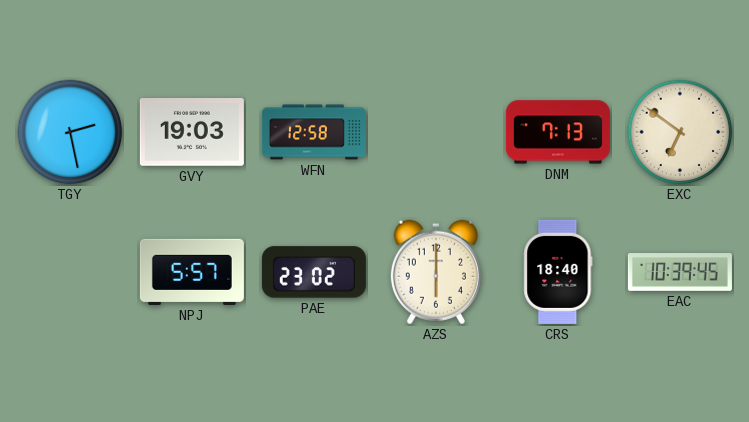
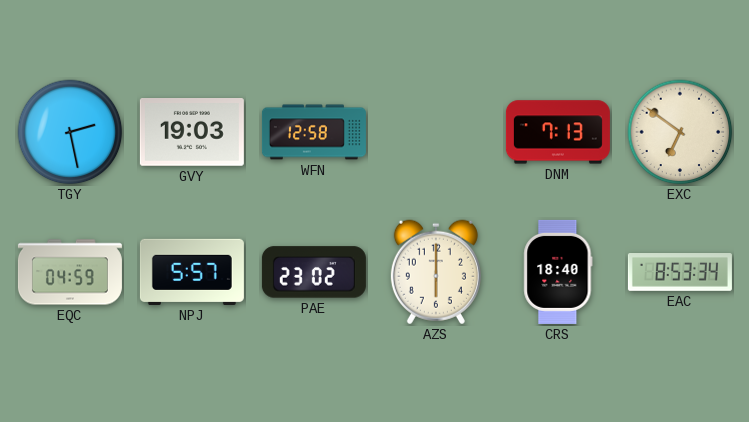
EQC: none -> 04:59 (70, 272)
EAC: 10:39 -> 8:53 (680, 273)
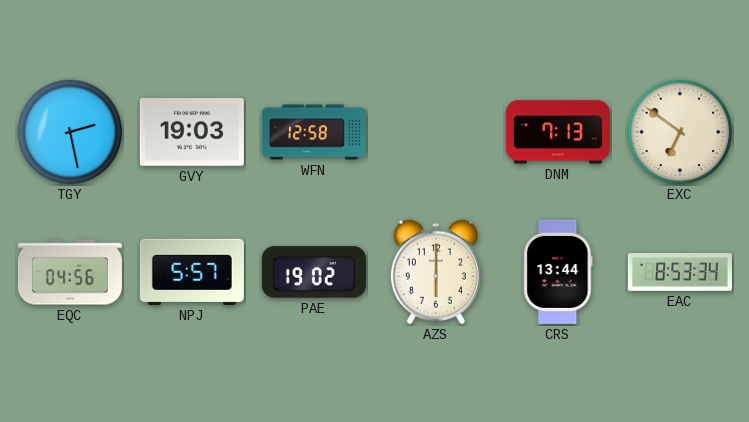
EQC: 04:59 -> 04:56 (70, 272)
PAE: 23:02 -> 19:02 (314, 272)
CRS: 18:40 -> 13:44 (558, 272)
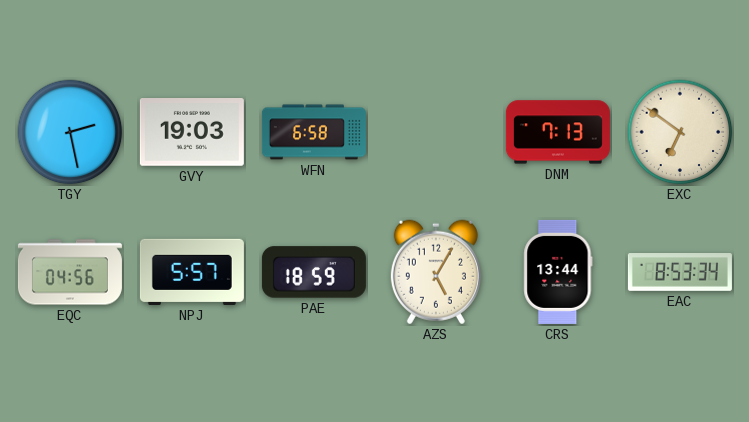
WFN: 12:58 -> 6:58 (314, 132)
PAE: 19:02 -> 18:59 (314, 272)
AZS: 6:00 -> 5:05 (436, 272)
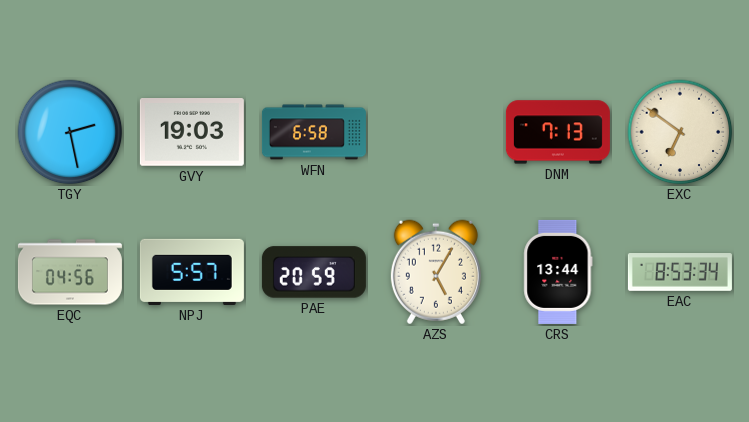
PAE: 18:59 -> 20:59 (314, 272)
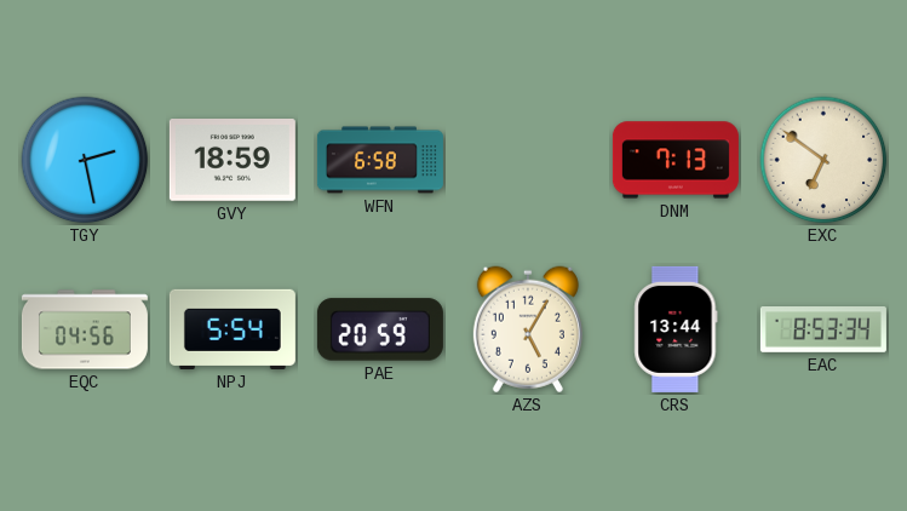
GVY: 19:03 -> 18:59 (233, 161)
NPJ: 5:57 -> 5:54 (233, 329)
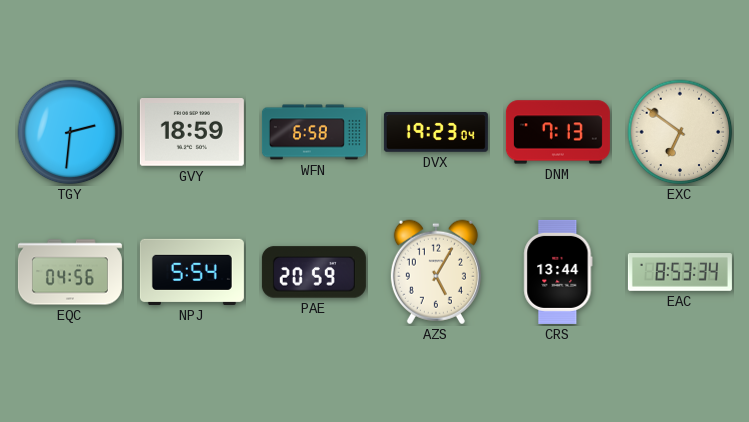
TGY: 2:28 -> 2:31 (70, 132)
DVX: none -> 19:23 (436, 133)
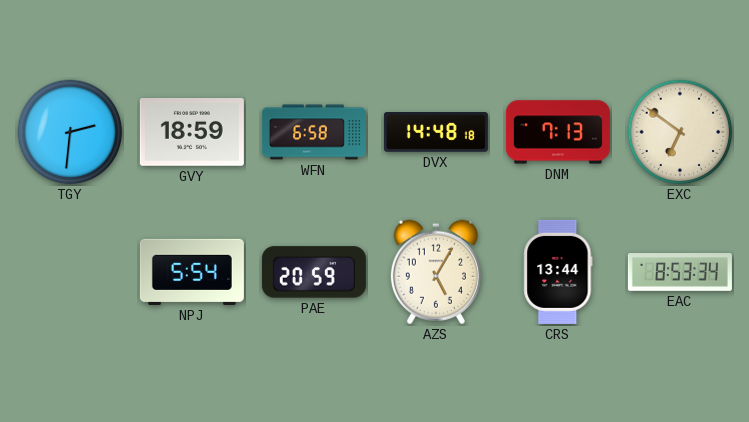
DVX: 19:23 -> 14:48 (436, 133)
EQC: 04:56 -> none (70, 272)
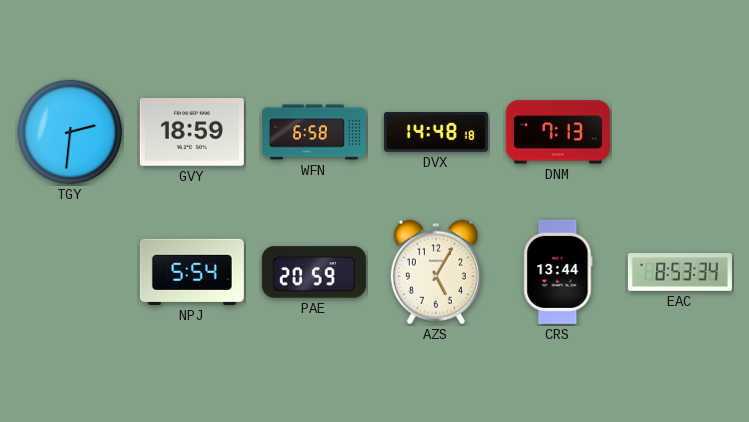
EXC: 6:51 -> none (680, 132)
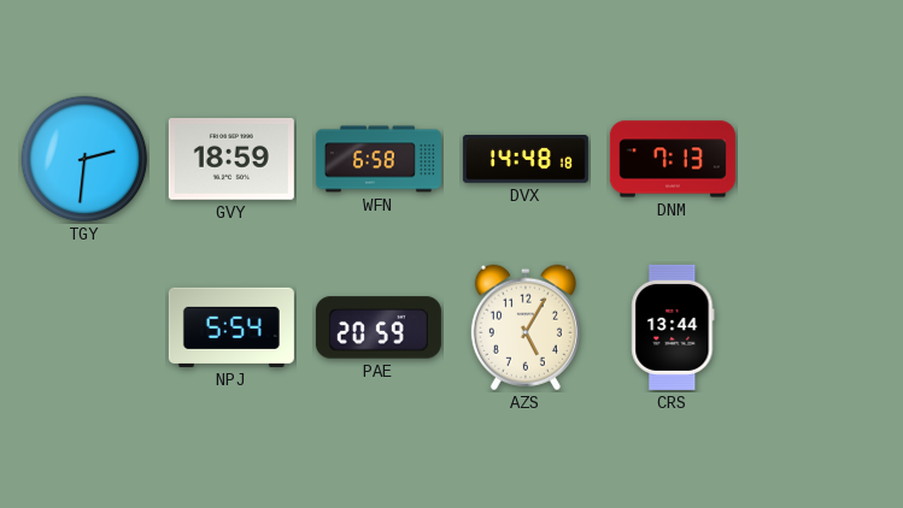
EAC: 8:53 -> none (680, 273)
